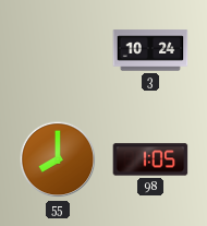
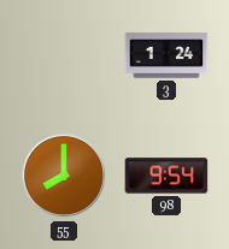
3: 10:24 -> 1:24 (166, 55)
98: 1:05 -> 9:54 (166, 176)
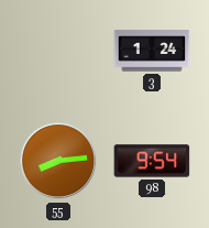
55: 8:00 -> 8:14 (58, 161)
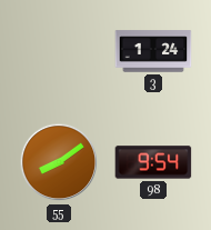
55: 8:14 -> 8:09 (59, 162)
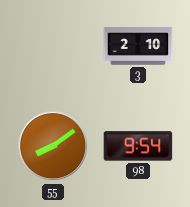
3: 1:24 -> 2:10 (138, 46)
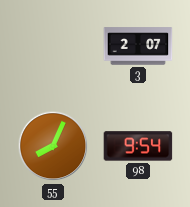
3: 2:10 -> 2:07 (138, 46)
55: 8:09 -> 8:04 (53, 146)
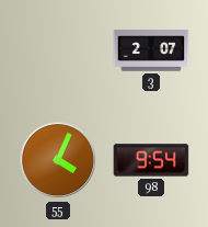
55: 8:04 -> 4:04 (58, 160)
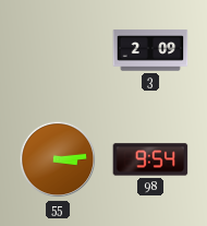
3: 2:07 -> 2:09 (150, 50)
55: 4:04 -> 3:14 (58, 159)
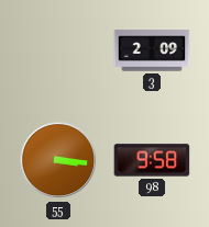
55: 3:14 -> 3:16 (58, 160)
98: 9:54 -> 9:58 (152, 160)
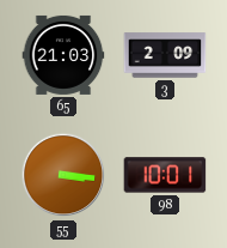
65: none -> 21:03 (63, 55)
98: 9:58 -> 10:01 (165, 175)
